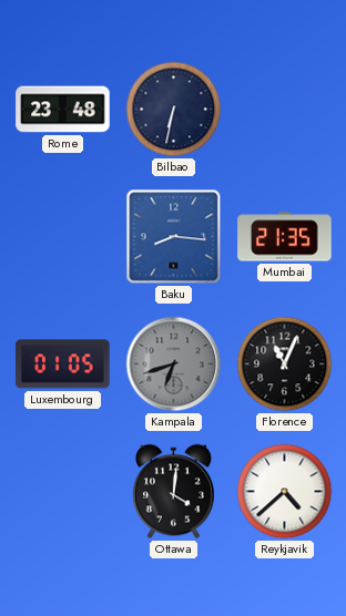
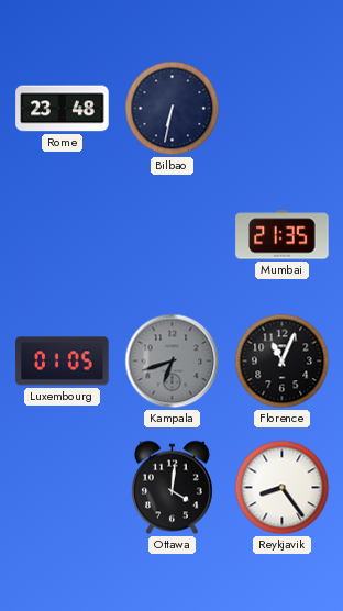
Baku: 8:16 -> none (174, 237)
Reykjavik: 4:38 -> 8:24 (283, 488)
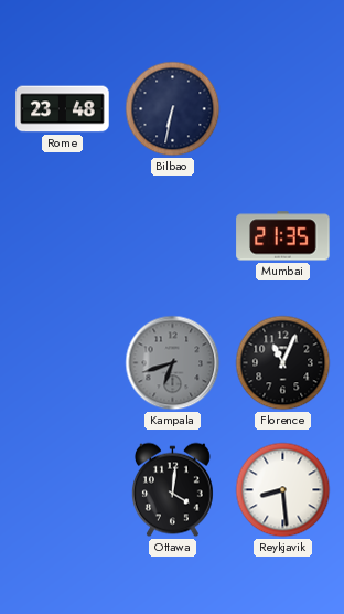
Luxembourg: 01:05 -> none (63, 362)
Reykjavik: 8:24 -> 8:29 (283, 490)
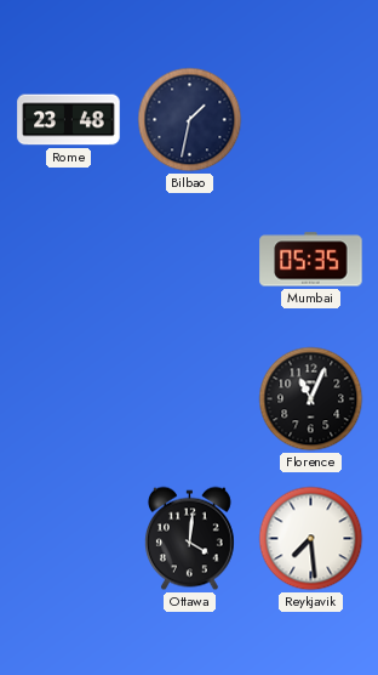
Bilbao: 6:32 -> 1:32 (190, 120)
Mumbai: 21:35 -> 05:35 (311, 260)
Kampala: 6:42 -> none (173, 363)
Reykjavik: 8:29 -> 7:29 (311, 539)
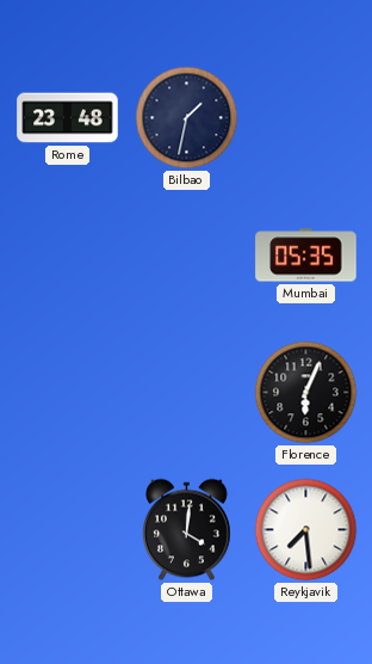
Florence: 11:04 -> 6:04 (306, 393)
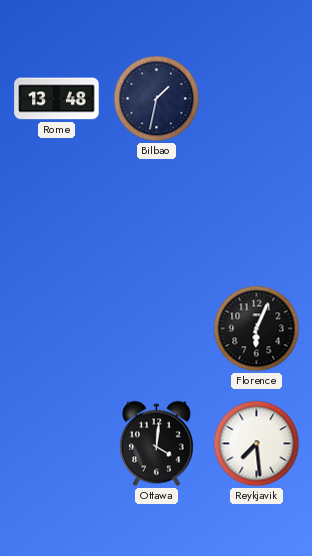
Rome: 23:48 -> 13:48 (57, 99)
Mumbai: 05:35 -> none (306, 256)
